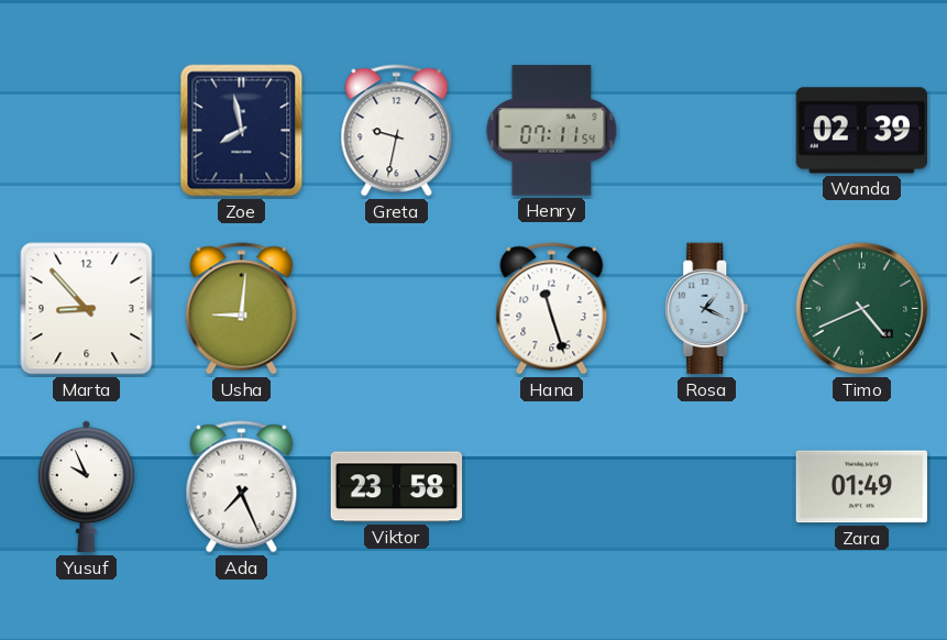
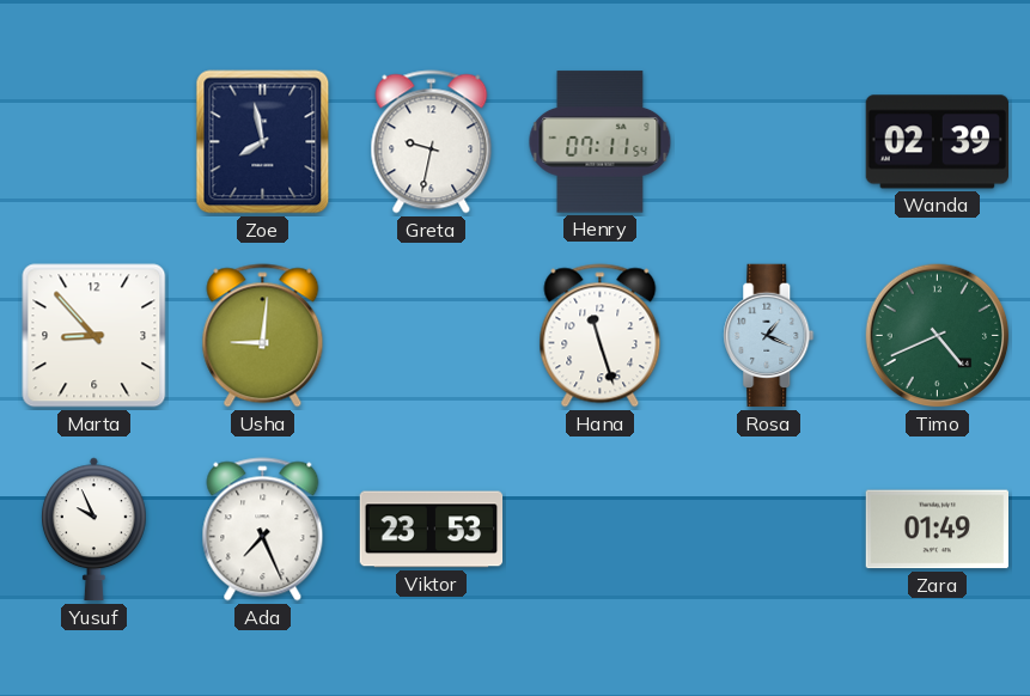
Viktor: 23:58 -> 23:53 (432, 530)
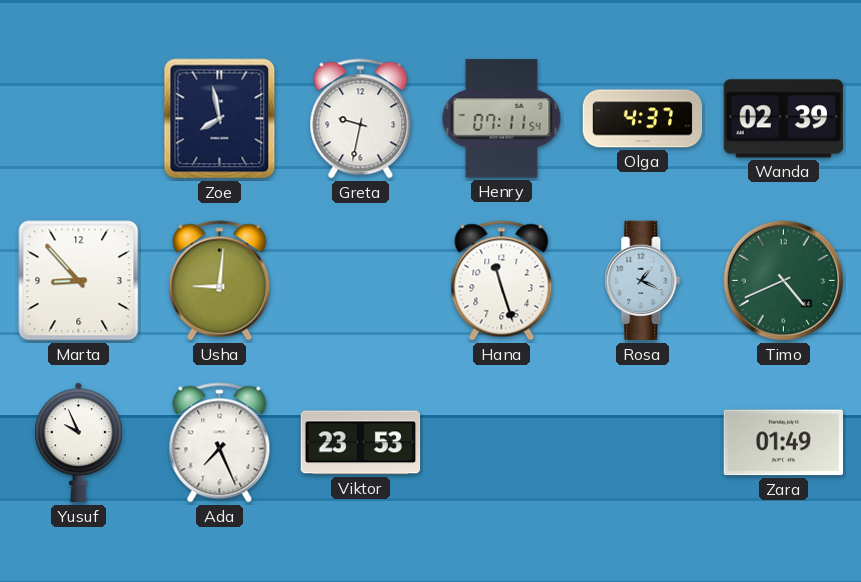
Olga: none -> 4:37 (643, 119)
